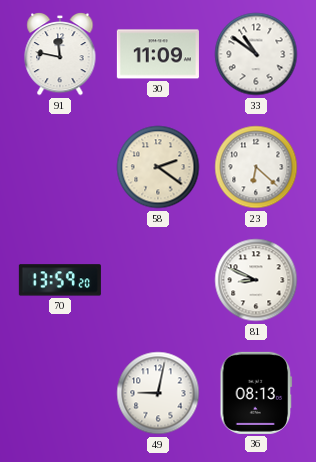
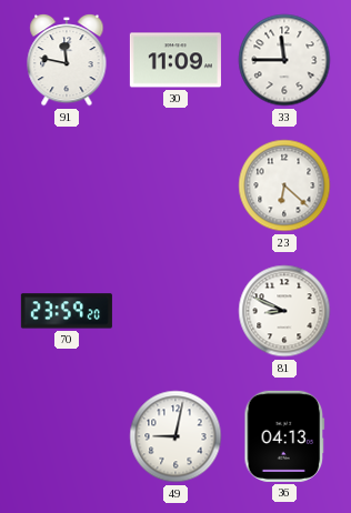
33: 10:51 -> 11:45 (284, 60)
58: 2:21 -> none (158, 167)
70: 13:59 -> 23:59 (67, 311)
36: 08:13 -> 04:13 (284, 436)
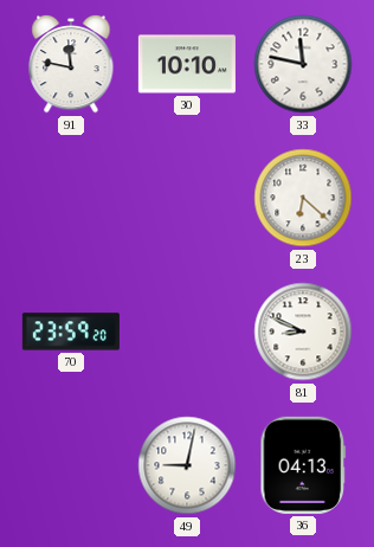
30: 11:09 -> 10:10 (187, 64)
33: 11:45 -> 11:47 (303, 64)
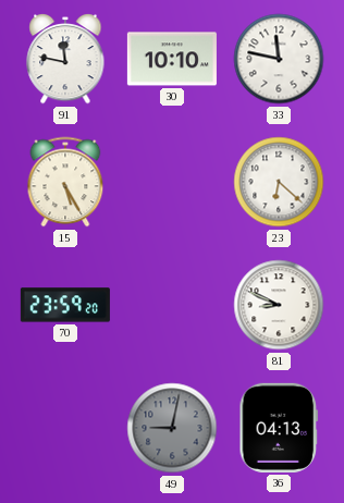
15: none -> 5:25 (65, 182)
49 dial: white -> grey (172, 428)
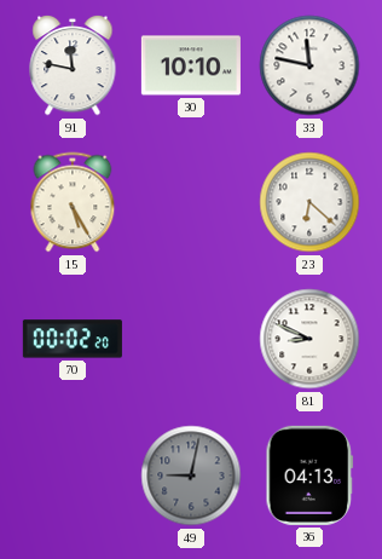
70: 23:59 -> 00:02 (73, 339)
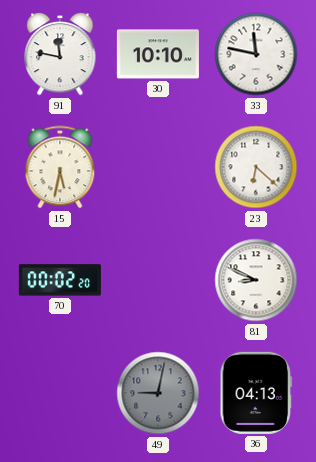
15: 5:25 -> 5:32 (60, 167)
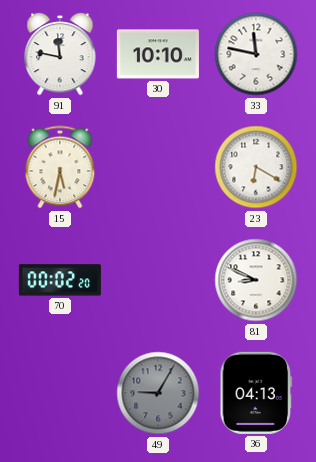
23: 6:22 -> 6:20 (256, 167)
49: 9:02 -> 9:05 (158, 393)
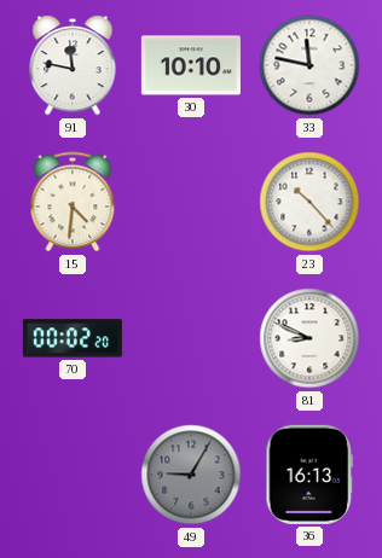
15: 5:32 -> 4:31 (73, 202)
23: 6:20 -> 10:23 (309, 202)
36: 04:13 -> 16:13 (309, 475)
